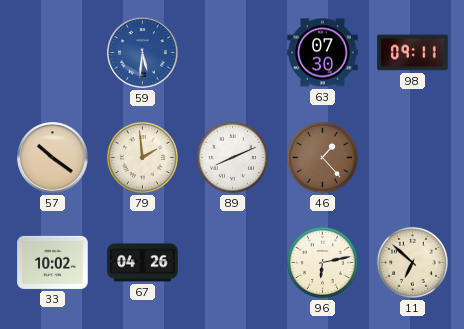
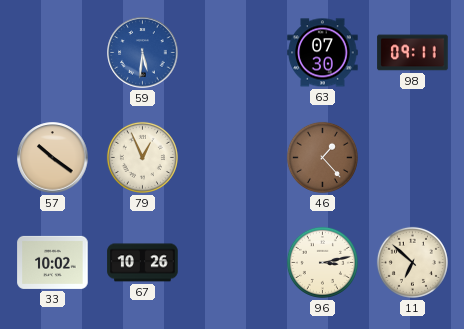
79: 1:59 -> 12:56 (142, 157)
89: 8:11 -> none (232, 157)
67: 04:26 -> 10:26 (143, 263)
96: 6:13 -> 3:13 (322, 262)
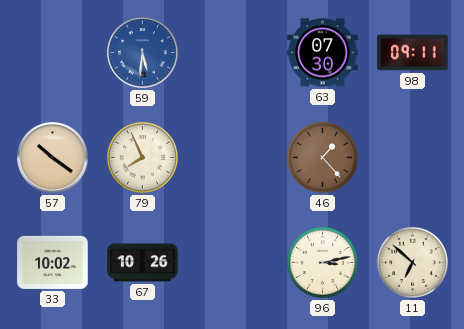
79: 12:56 -> 7:56 (142, 157)
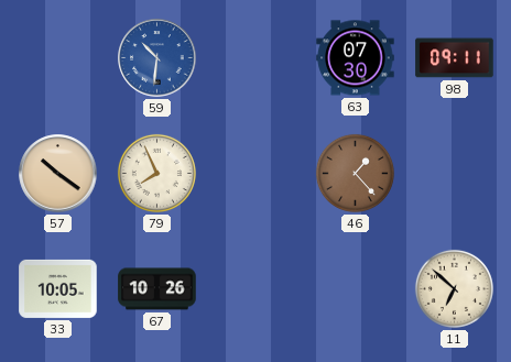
59: 5:31 -> 10:31 (157, 58)
33: 10:02 -> 10:05 (58, 288)
96: 3:13 -> none (322, 262)
